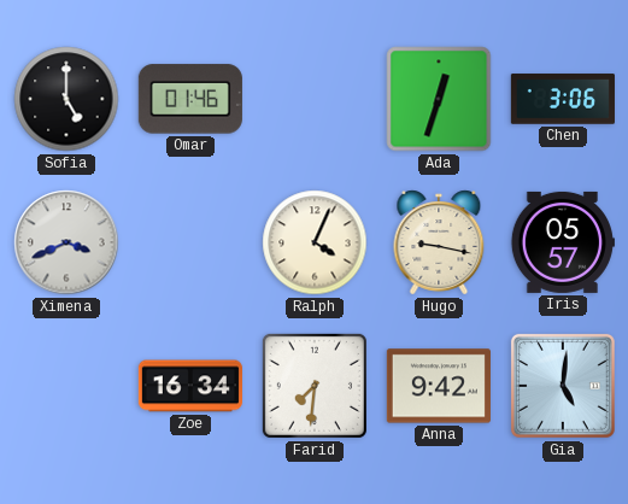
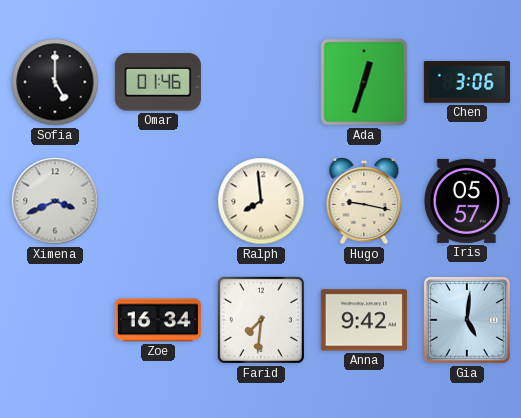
Ralph: 4:04 -> 7:59 (261, 201)
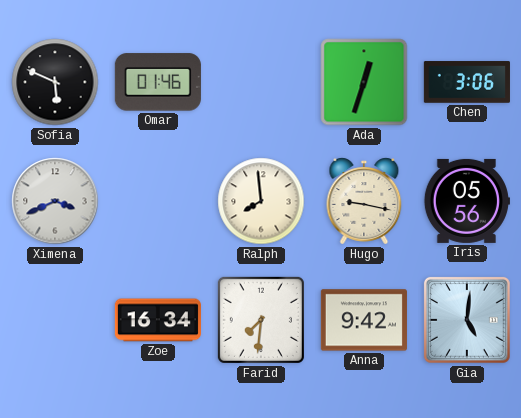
Sofia: 5:00 -> 5:49 (55, 82)
Iris: 05:57 -> 05:56 (467, 201)
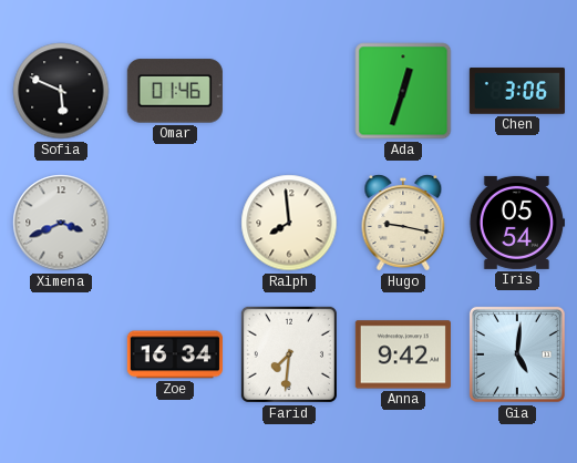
Iris: 05:56 -> 05:54 (517, 223)
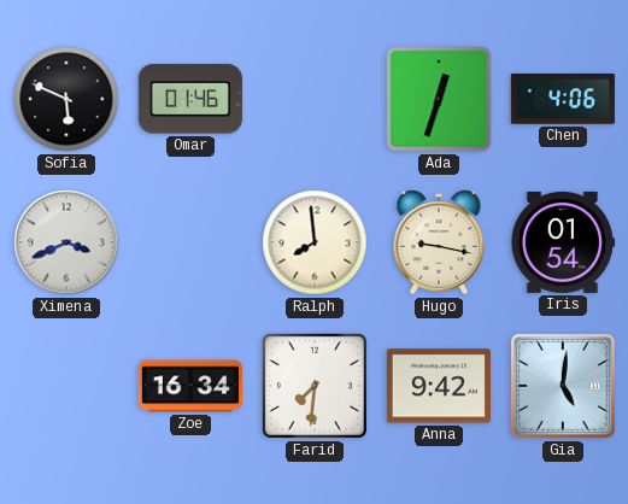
Chen: 3:06 -> 4:06 (563, 99)
Iris: 05:54 -> 01:54 (563, 242)
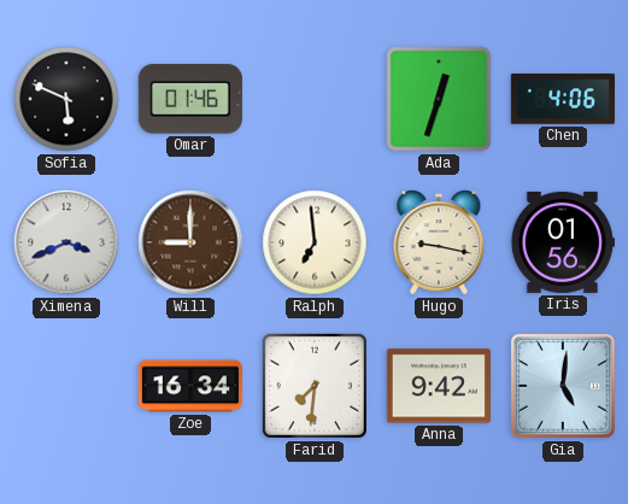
Will: none -> 9:00 (190, 242)
Ralph: 7:59 -> 6:59 (315, 242)
Iris: 01:54 -> 01:56 (563, 242)
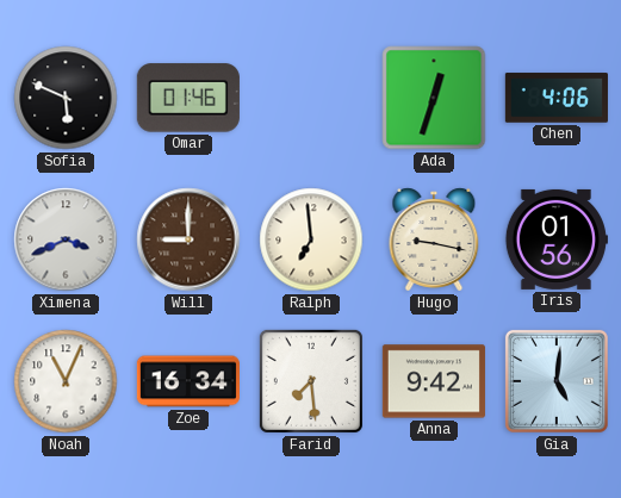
Noah: none -> 11:04 (66, 381)
Farid: 7:31 -> 7:29 (311, 381)
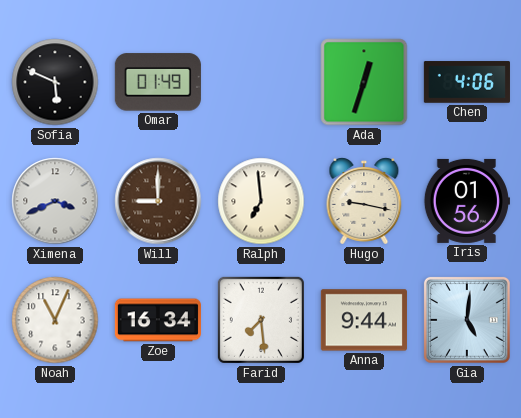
Omar: 01:46 -> 01:49 (158, 82)
Anna: 9:42 -> 9:44 (364, 320)
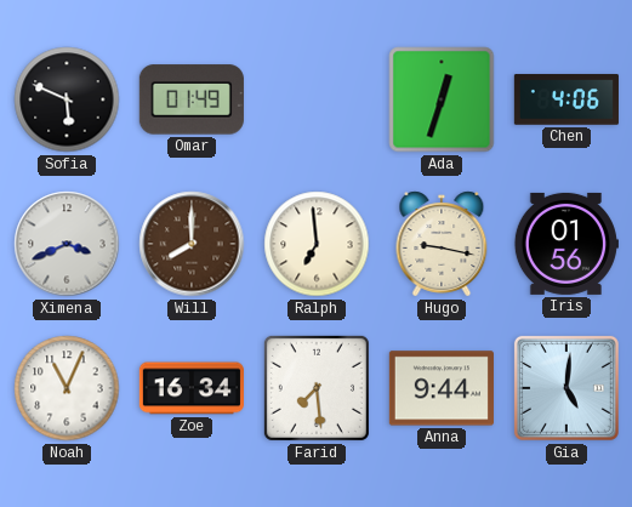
Will: 9:00 -> 8:00 (192, 244)
